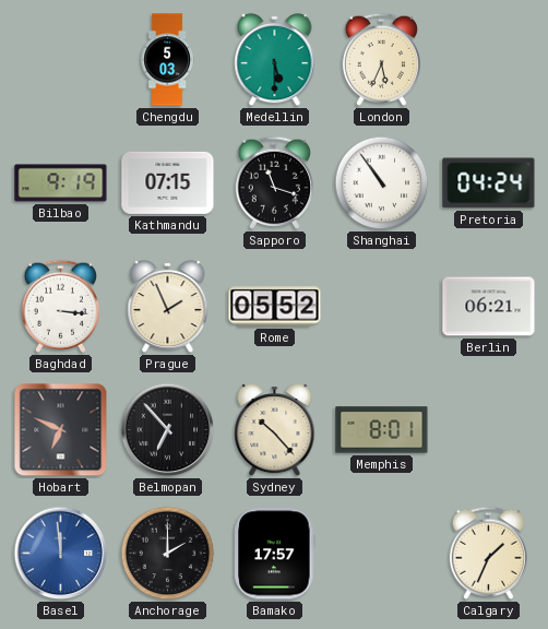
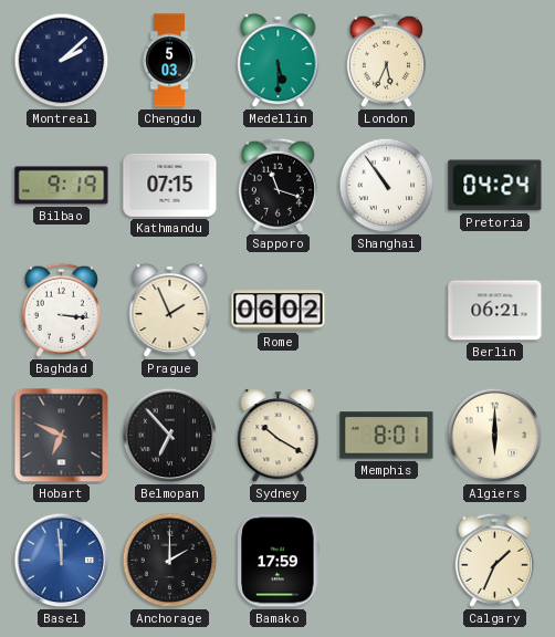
Montreal: none -> 2:08 (62, 61)
Rome: 05:52 -> 06:02 (279, 311)
Sydney: 10:23 -> 10:20 (279, 436)
Algiers: none -> 6:00 (495, 436)
Bamako: 17:57 -> 17:59 (279, 561)
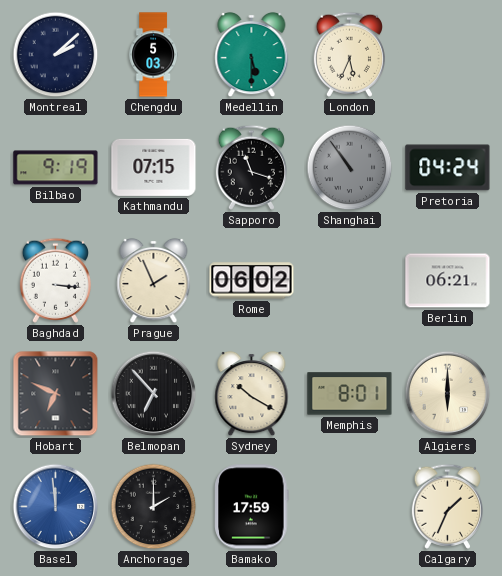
Shanghai dial: white -> grey (350, 168)
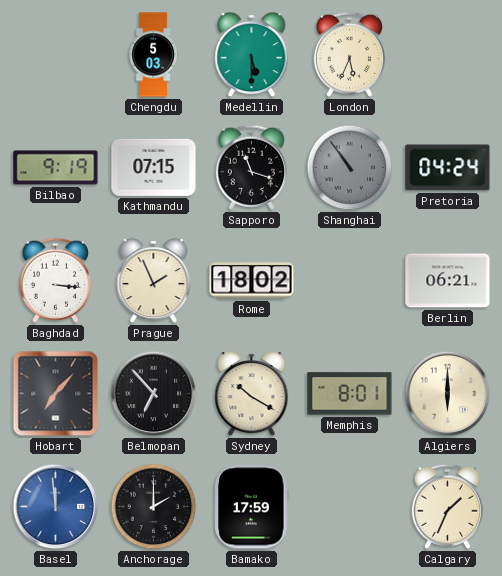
Montreal: 2:08 -> none (56, 55)
Rome: 06:02 -> 18:02 (252, 281)
Hobart: 6:49 -> 7:07 (56, 394)
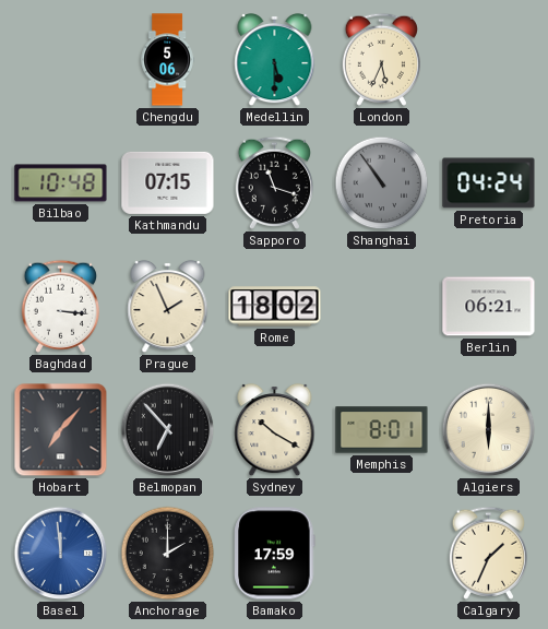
Chengdu: 5:03 -> 5:06 (167, 60)
Bilbao: 9:19 -> 10:48 (61, 183)
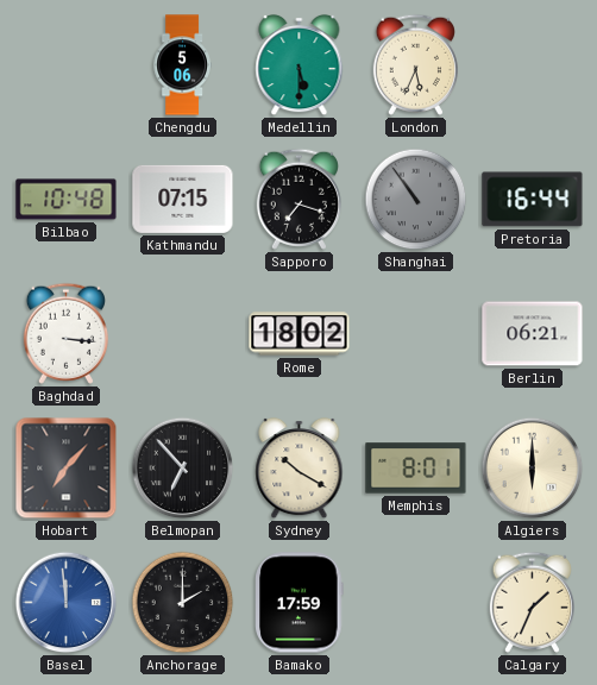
Sapporo: 11:18 -> 7:18 (298, 199)
Pretoria: 04:24 -> 16:44 (533, 200)
Prague: 1:56 -> none (168, 307)
